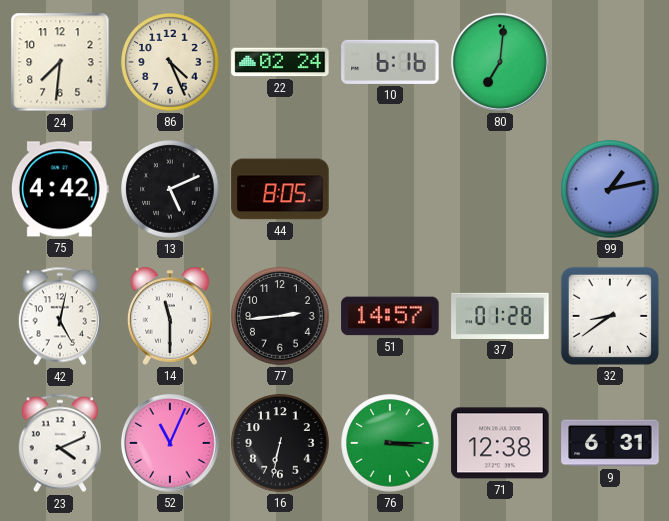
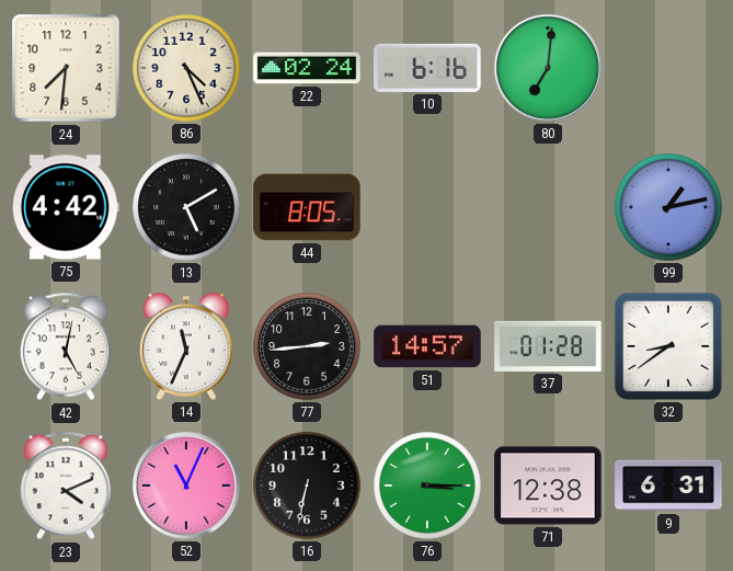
13: 5:11 -> 5:10 (186, 207)
14: 11:30 -> 11:34 (186, 346)
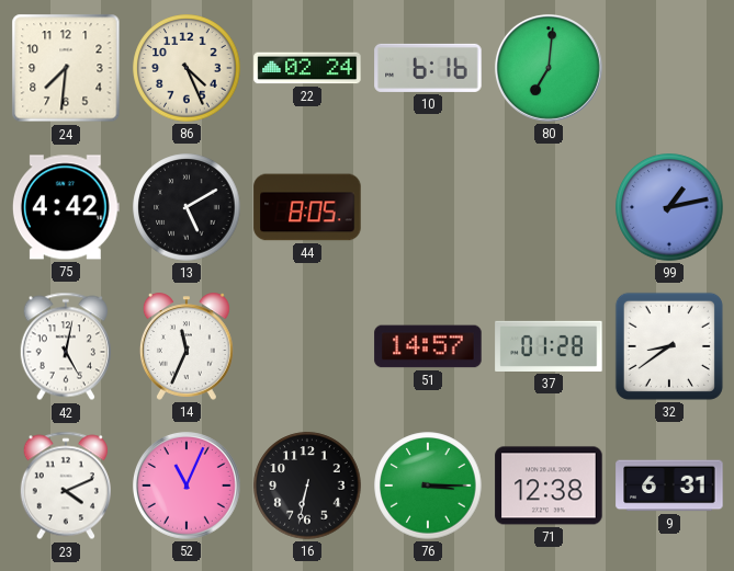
77: 2:44 -> none (307, 346)
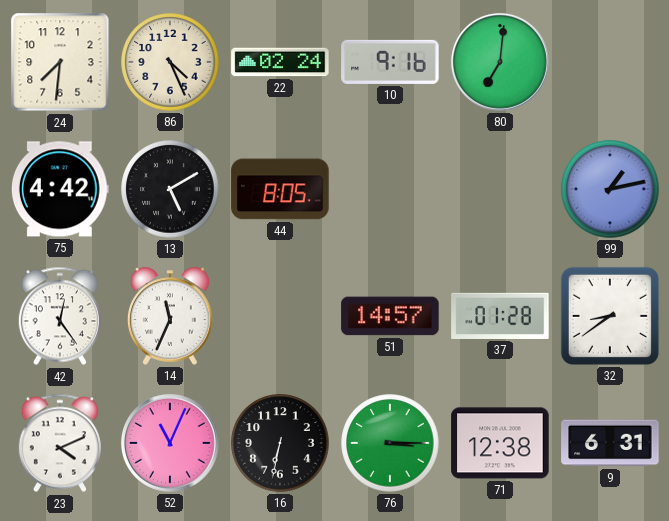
10: 6:16 -> 9:16 (390, 62)
42: 5:02 -> 12:24 (60, 316)
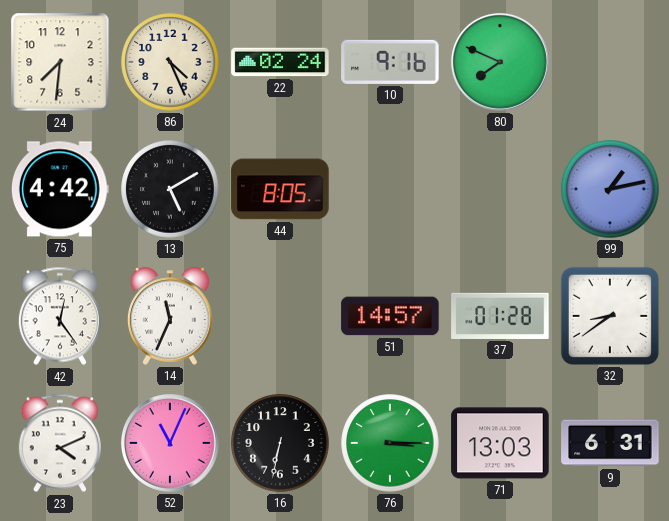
80: 7:01 -> 7:49 (500, 62)
71: 12:38 -> 13:03 (500, 443)
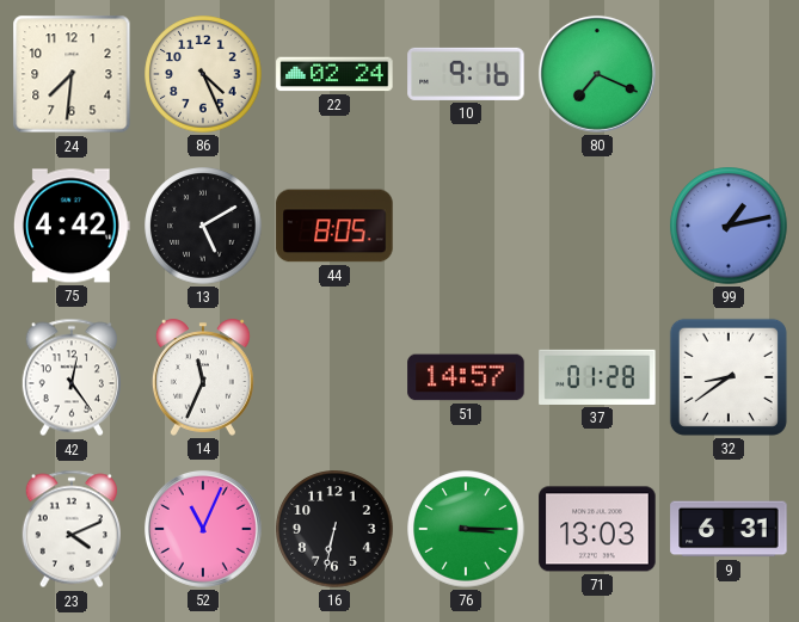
80: 7:49 -> 7:19 (597, 74)
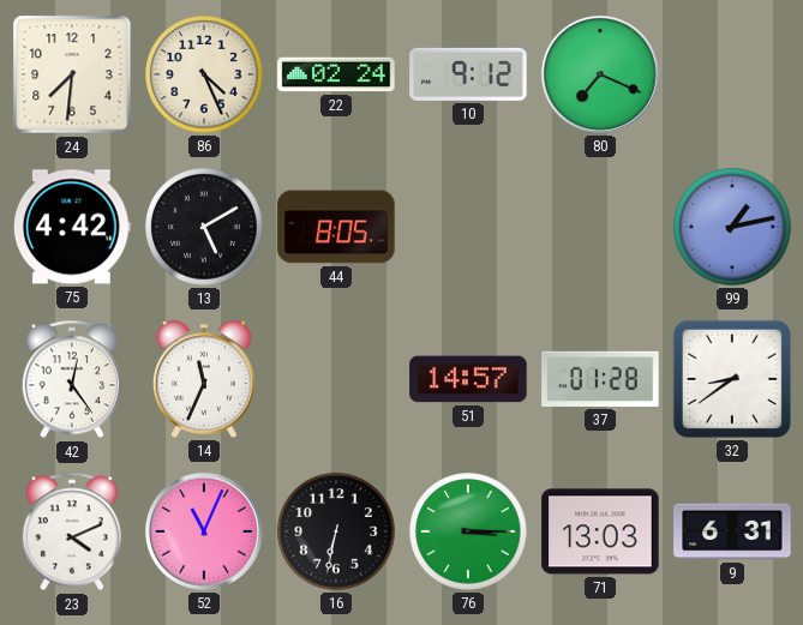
10: 9:16 -> 9:12 (468, 74)
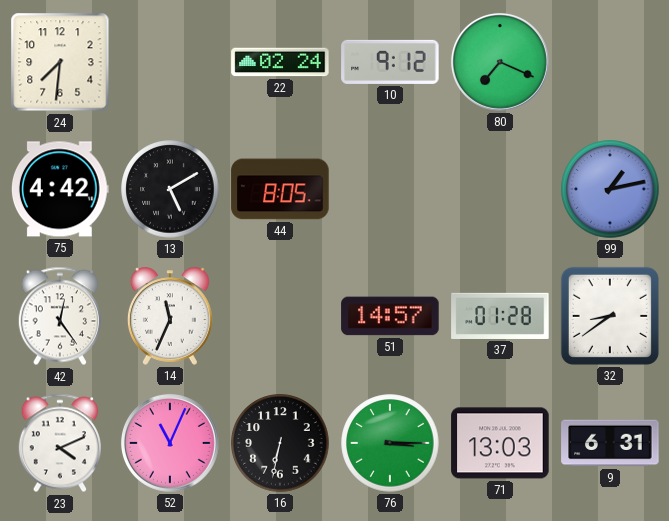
86: 4:26 -> none (204, 74)
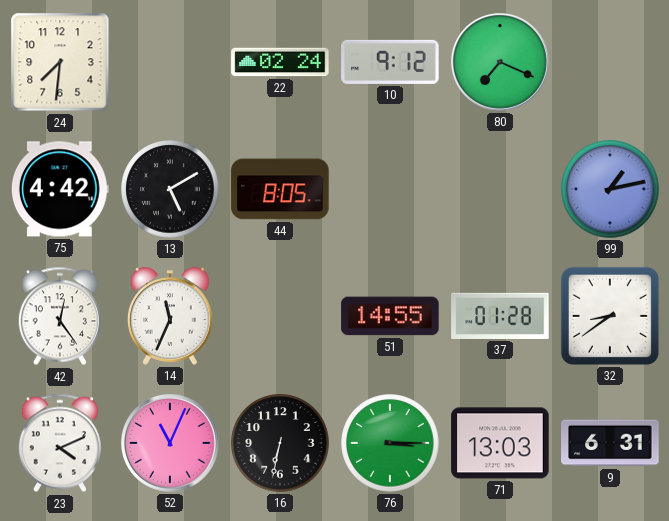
51: 14:57 -> 14:55 (390, 316)
